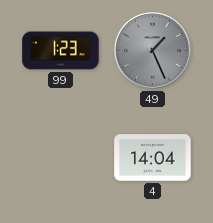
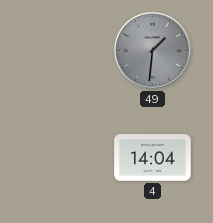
99: 1:23 -> none (61, 51)
49: 1:26 -> 1:31 (152, 50)
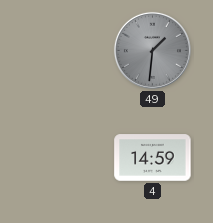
4: 14:04 -> 14:59 (153, 158)
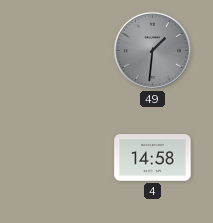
4: 14:59 -> 14:58 (153, 158)
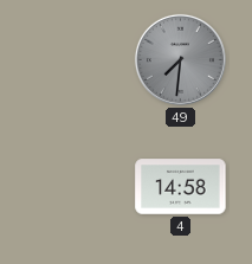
49: 1:31 -> 7:31 (180, 59)
